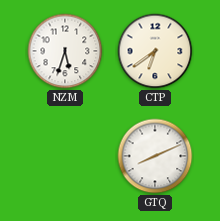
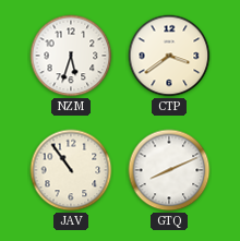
CTP: 6:39 -> 3:39 (169, 56)
JAV: none -> 10:54 (71, 170)
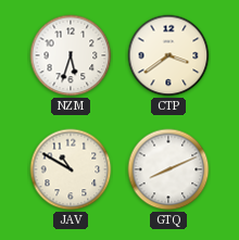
JAV: 10:54 -> 10:50 (71, 169)
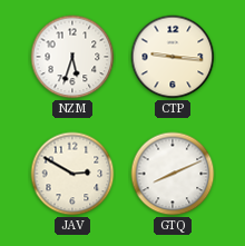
CTP: 3:39 -> 9:16 (173, 57)
JAV: 10:50 -> 2:50 (72, 174)
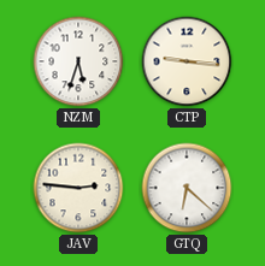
JAV: 2:50 -> 2:46 (78, 188)
GTQ: 8:11 -> 6:22 (187, 188)
